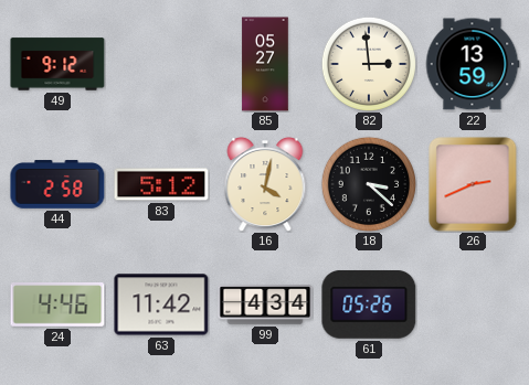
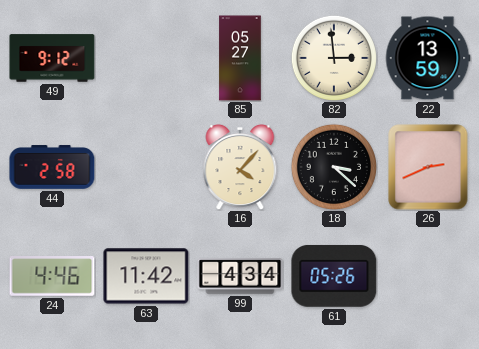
83: 5:12 -> none (161, 184)
16: 4:02 -> 4:07 (240, 167)
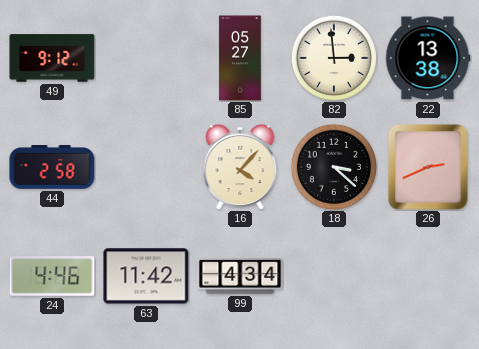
22: 13:59 -> 13:38 (428, 58)
61: 05:26 -> none (334, 276)
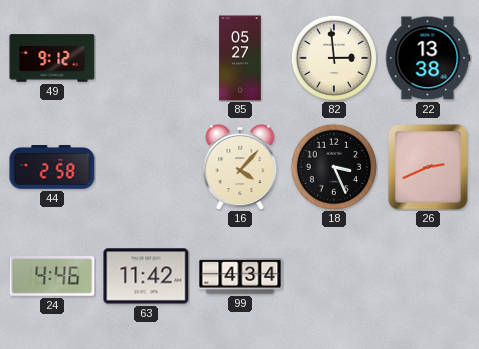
18: 3:22 -> 3:26 (334, 167)
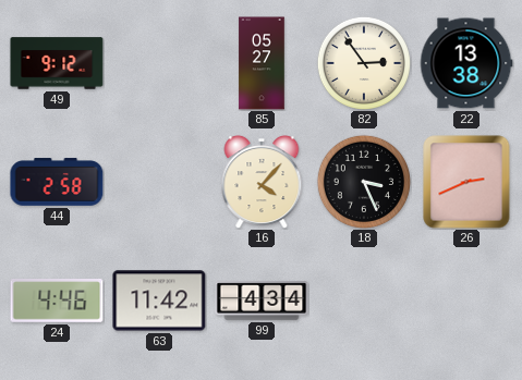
82: 2:59 -> 2:54 (364, 63)
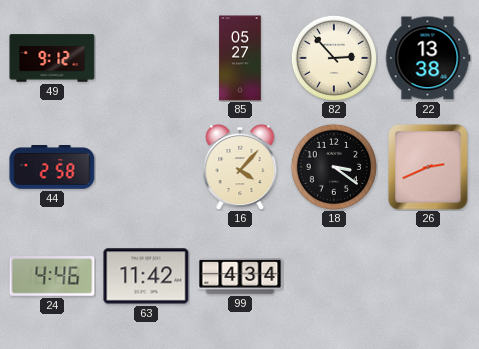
82: 2:54 -> 2:53 (334, 58)
18: 3:26 -> 3:21 (334, 167)
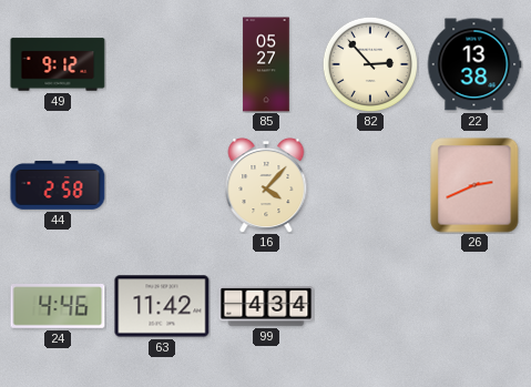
18: 3:21 -> none (334, 167)
